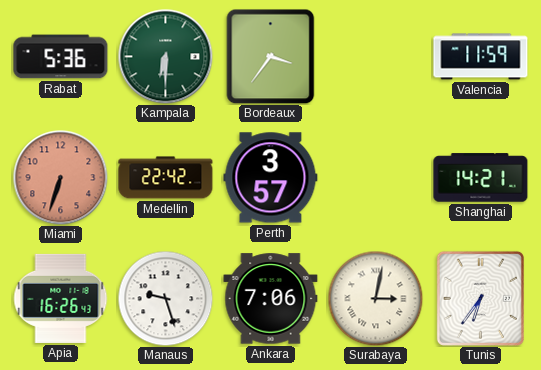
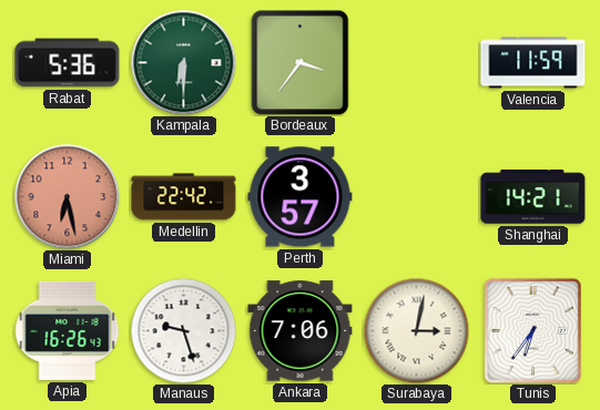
Miami: 6:33 -> 6:28 (67, 196)
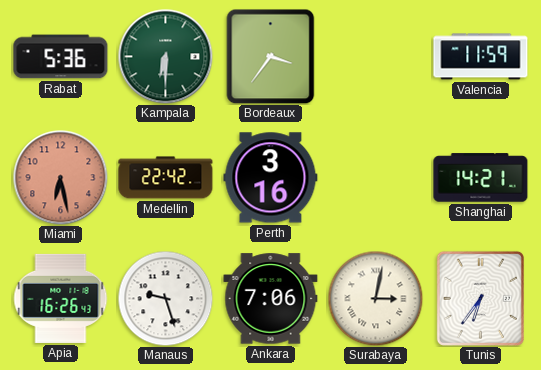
Perth: 3:57 -> 3:16 (271, 178)
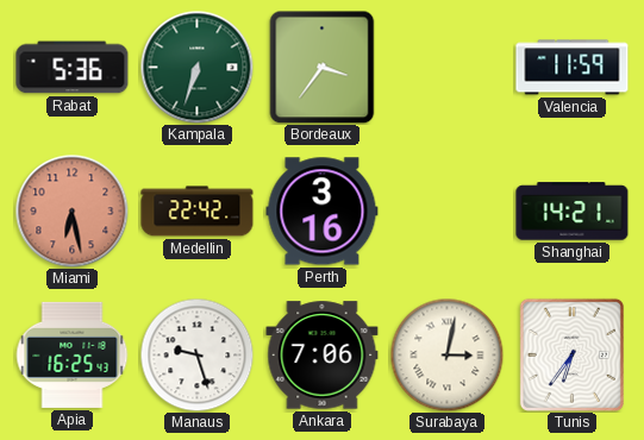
Kampala: 6:30 -> 6:33 (196, 67)
Apia: 16:26 -> 16:25 (71, 354)
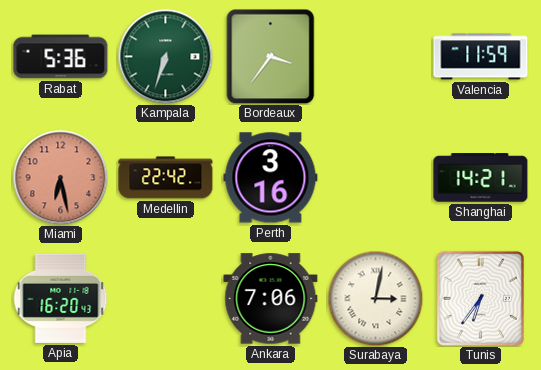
Apia: 16:25 -> 16:20 (60, 298)
Manaus: 9:27 -> none (196, 354)
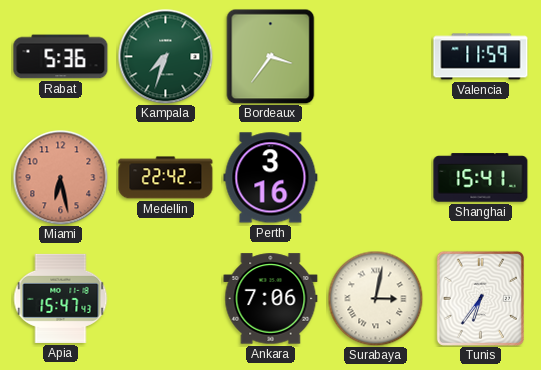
Kampala: 6:33 -> 7:33 (165, 56)
Shanghai: 14:21 -> 15:41 (481, 178)
Apia: 16:20 -> 15:47 (60, 298)
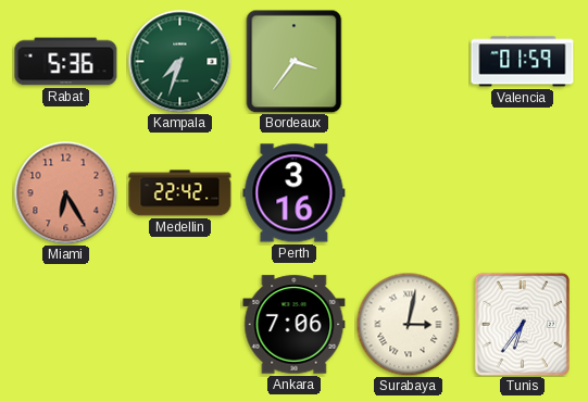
Valencia: 11:59 -> 01:59 (523, 62)
Miami: 6:28 -> 6:25 (65, 192)
Shanghai: 15:41 -> none (481, 178)
Apia: 15:47 -> none (60, 298)
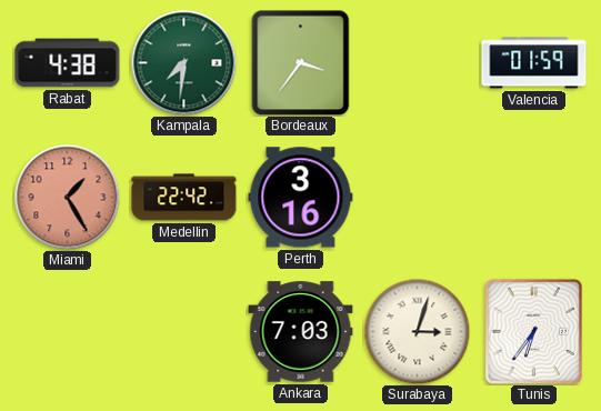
Rabat: 5:36 -> 4:38 (68, 63)
Kampala: 7:33 -> 7:31 (183, 62)
Miami: 6:25 -> 1:25 (67, 197)
Ankara: 7:06 -> 7:03 (301, 332)
Surabaya: 3:02 -> 3:03 (417, 331)
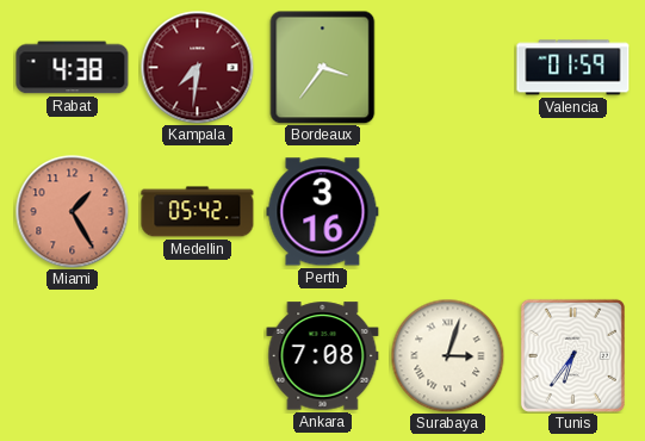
Kampala dial: green -> burgundy (197, 67)
Medellin: 22:42 -> 05:42 (198, 212)
Ankara: 7:03 -> 7:08 (323, 356)
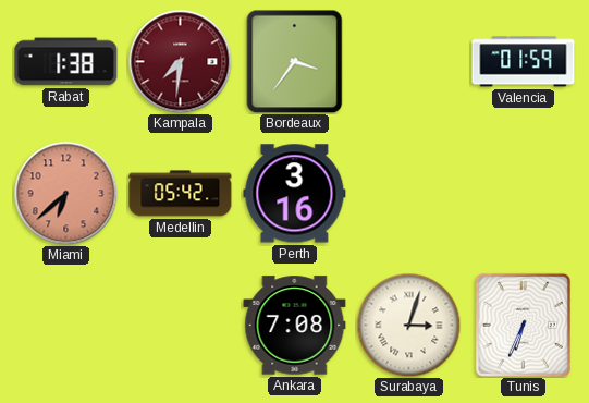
Rabat: 4:38 -> 1:38 (66, 62)
Miami: 1:25 -> 6:38 (65, 193)
Tunis: 6:36 -> 6:34 (523, 325)
